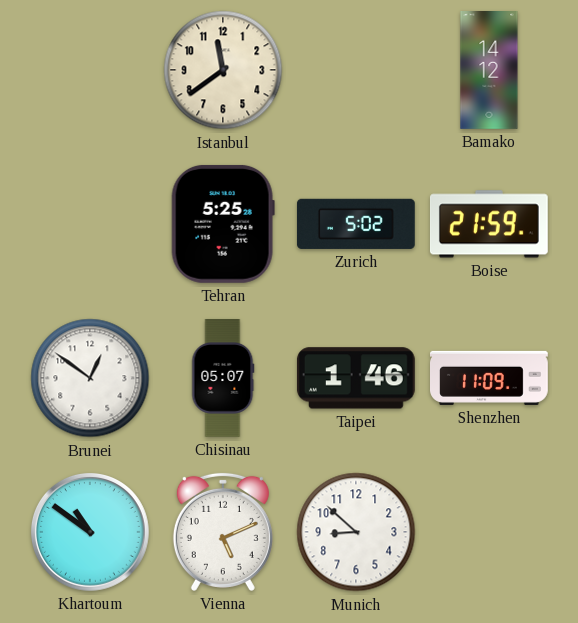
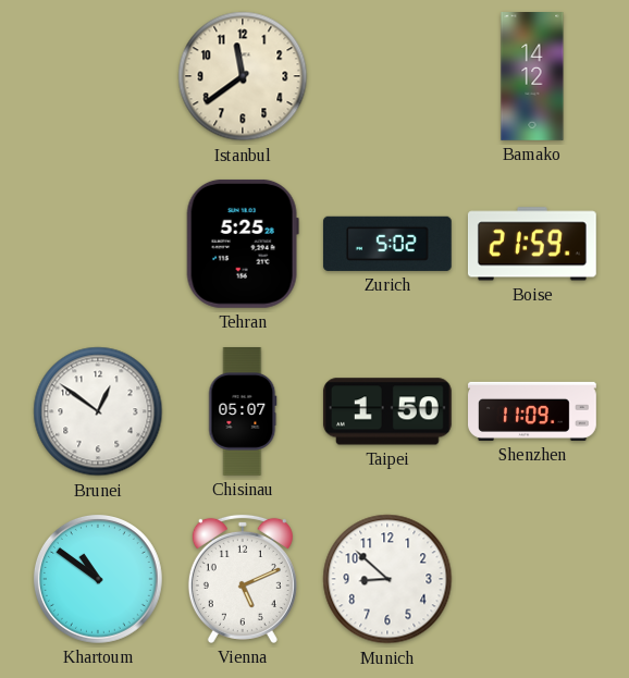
Taipei: 1:46 -> 1:50 (387, 411)
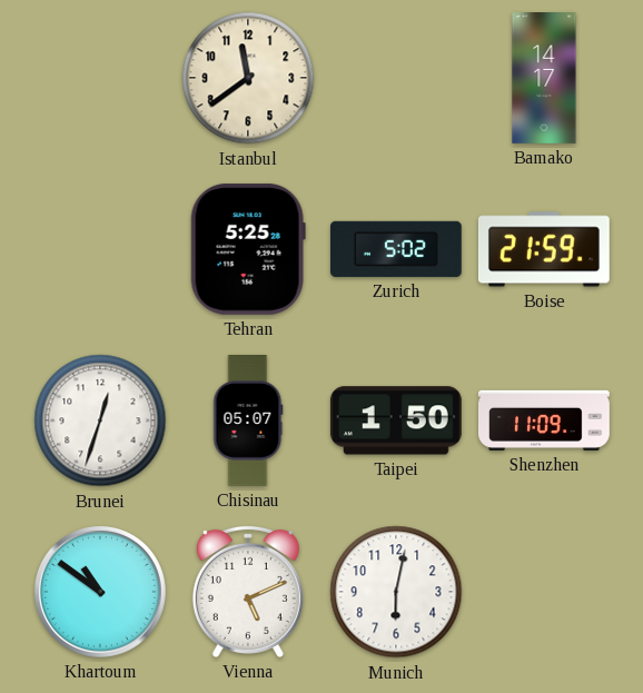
Bamako: 14:12 -> 14:17 (544, 79)
Brunei: 12:51 -> 12:33 (100, 420)
Munich: 8:52 -> 6:02 (396, 592)
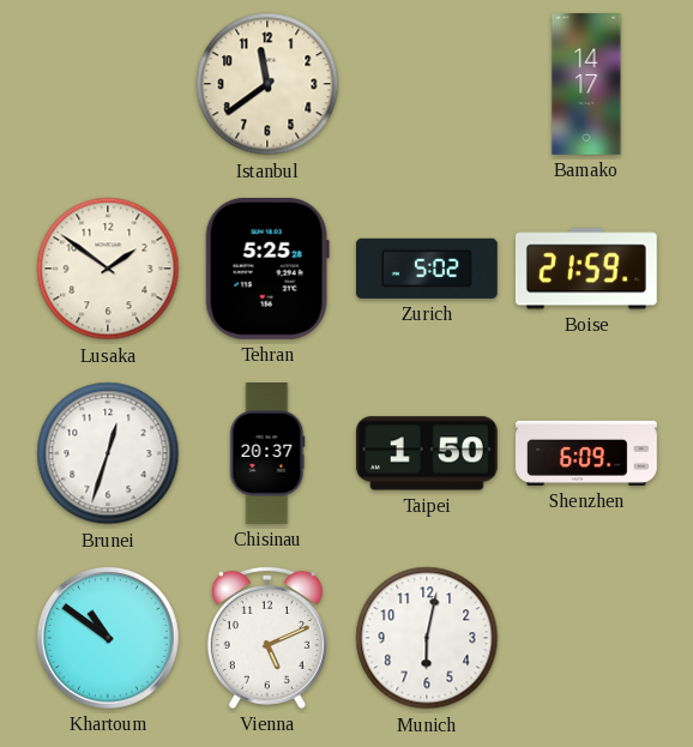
Lusaka: none -> 1:51 (108, 269)
Chisinau: 05:07 -> 20:37 (267, 454)
Shenzhen: 11:09 -> 6:09 (587, 453)
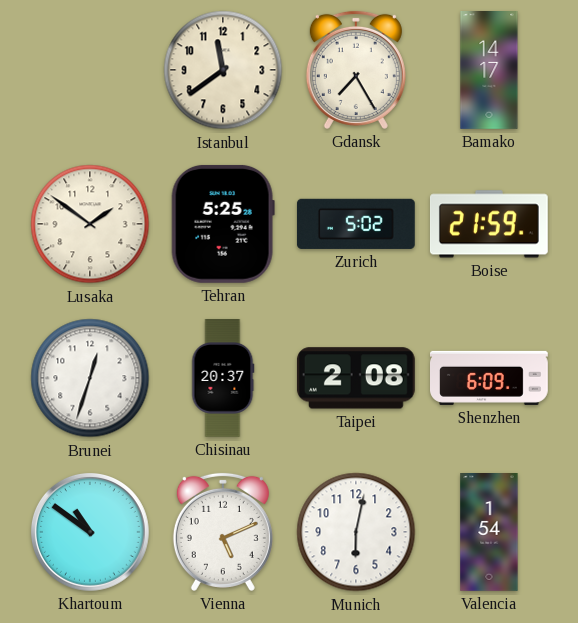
Gdansk: none -> 7:25 (356, 70)
Taipei: 1:50 -> 2:08 (356, 378)
Valencia: none -> 1:54 (489, 533)
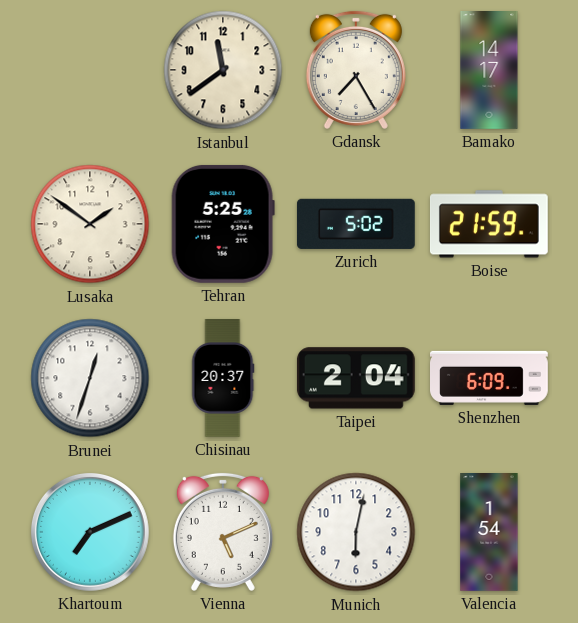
Taipei: 2:08 -> 2:04 (356, 378)
Khartoum: 10:51 -> 7:11 (90, 532)
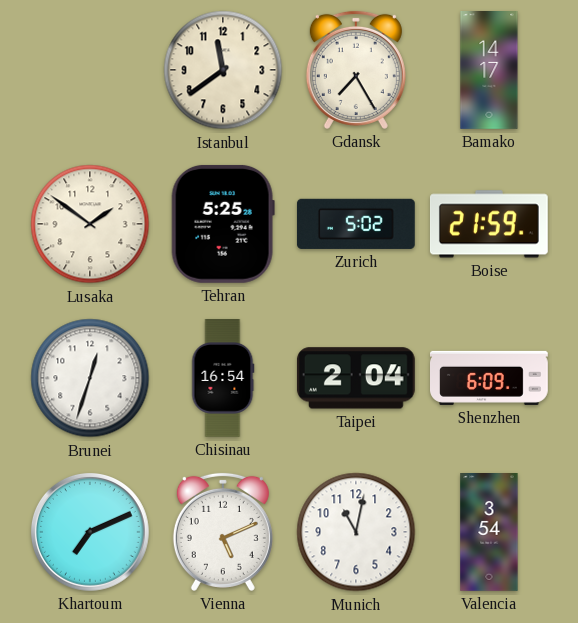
Chisinau: 20:37 -> 16:54 (223, 379)
Munich: 6:02 -> 11:02 (356, 532)
Valencia: 1:54 -> 3:54 (489, 533)
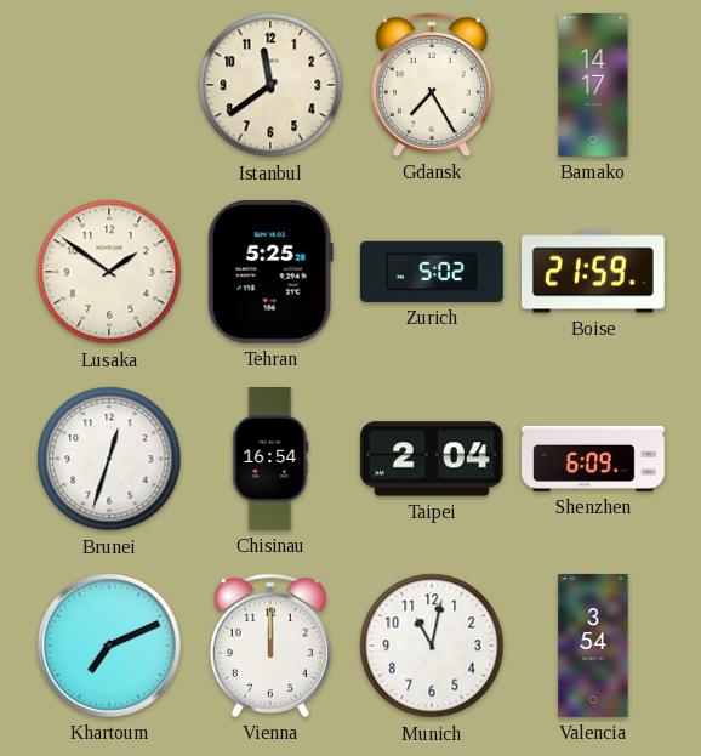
Vienna: 5:11 -> 12:00 (270, 646)
